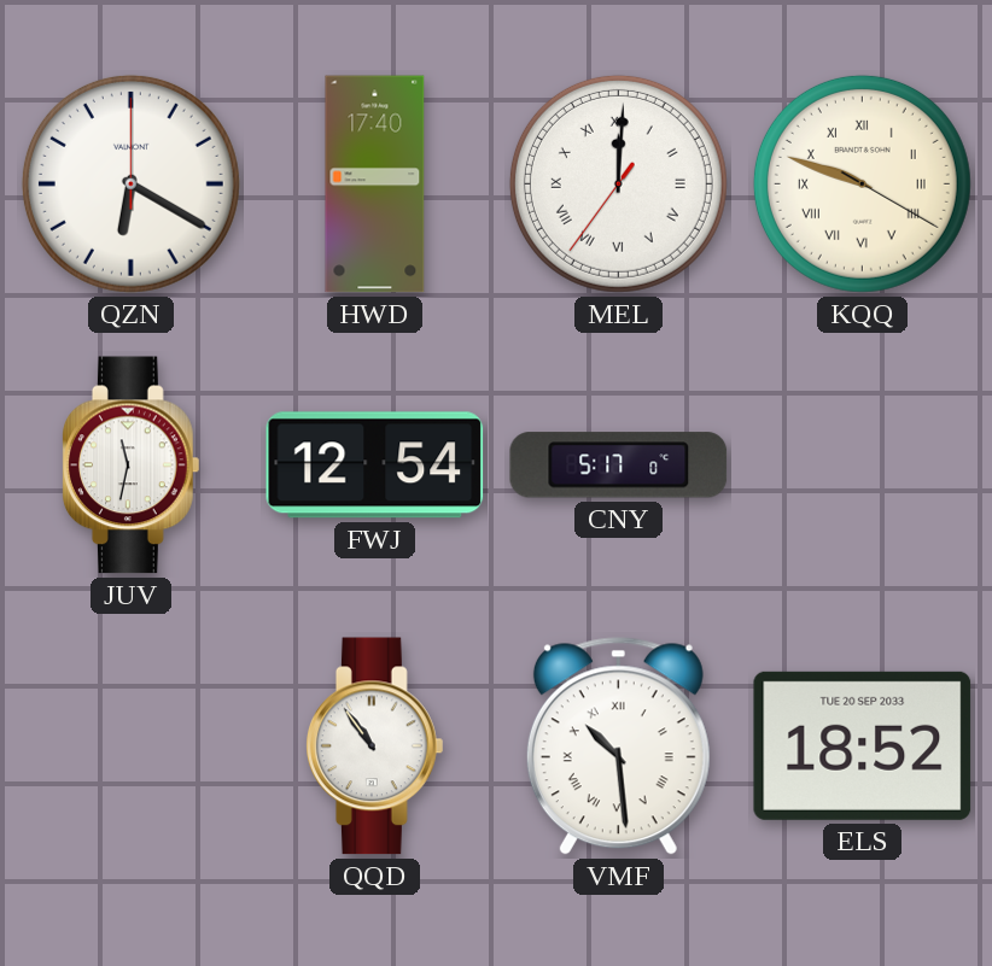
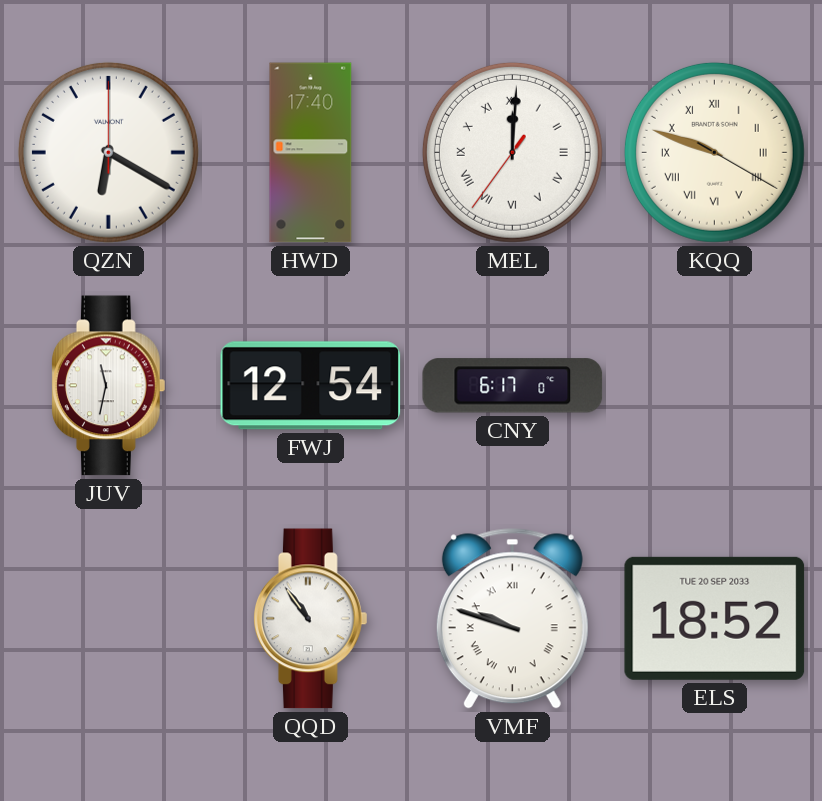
CNY: 5:17 -> 6:17 (513, 386)
VMF: 10:29 -> 9:48 (512, 619)
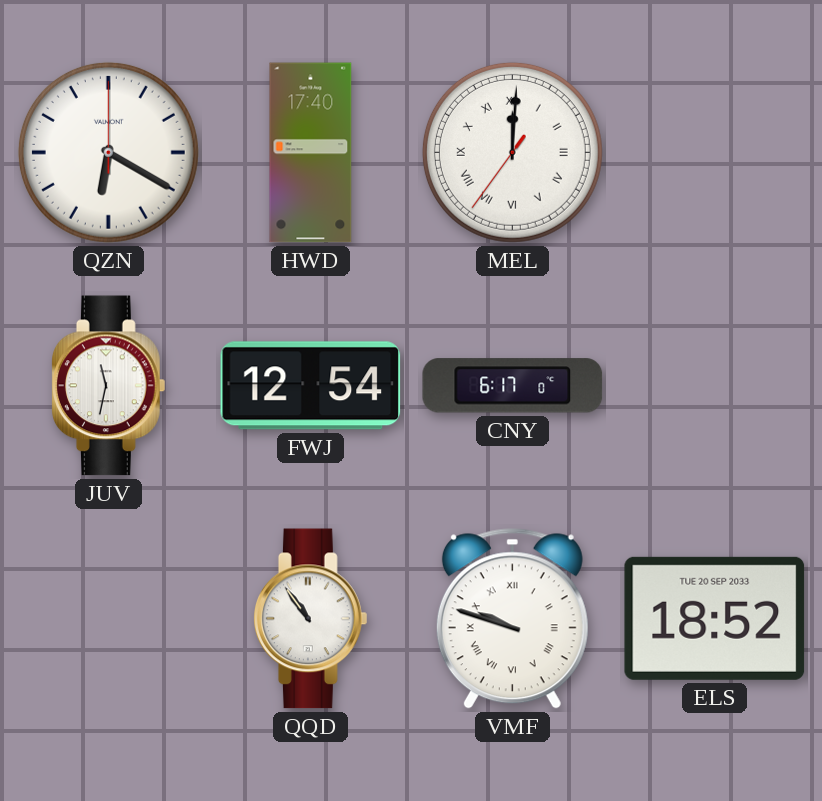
KQQ: 9:48 -> none (714, 152)
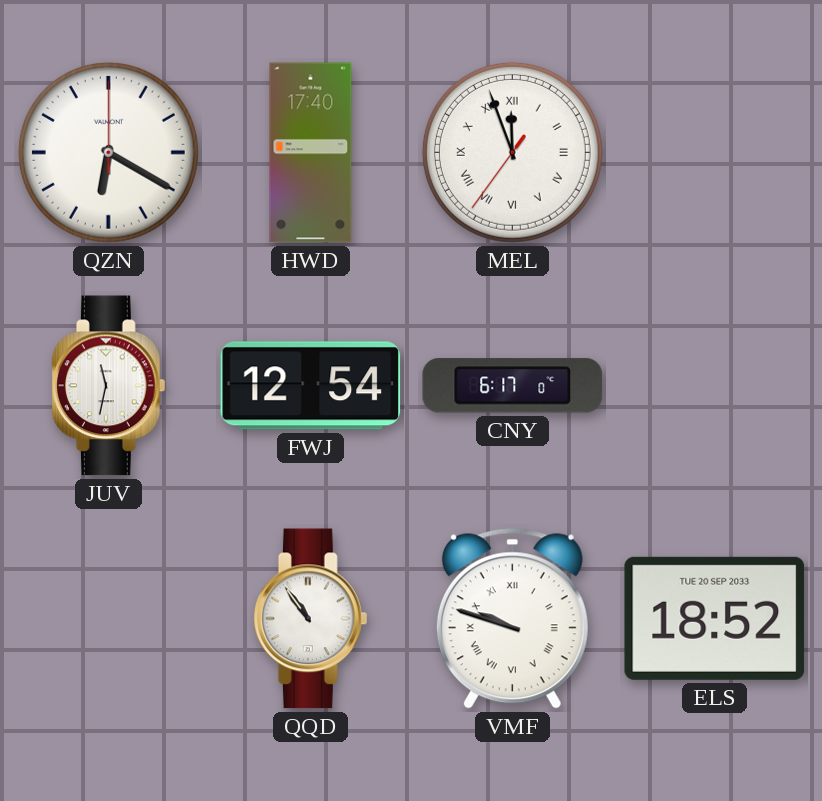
MEL: 12:00 -> 11:56 (512, 152)
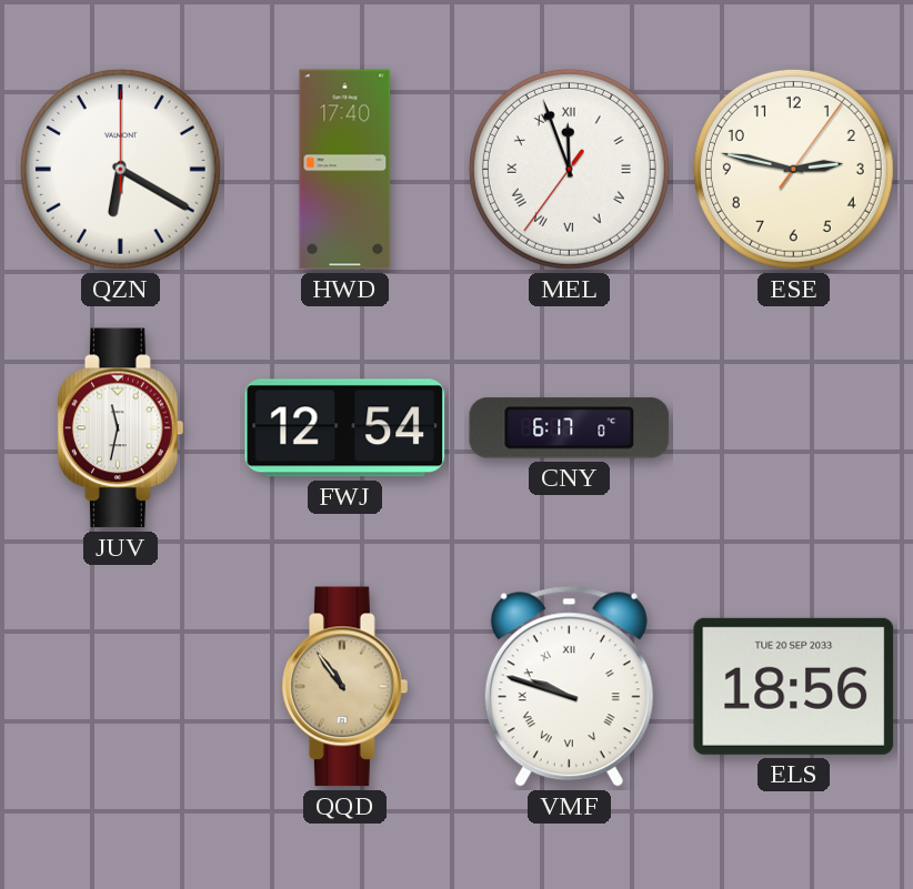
ESE: none -> 2:47 (793, 169)
QQD dial: white -> champagne (345, 687)
ELS: 18:52 -> 18:56 (794, 686)
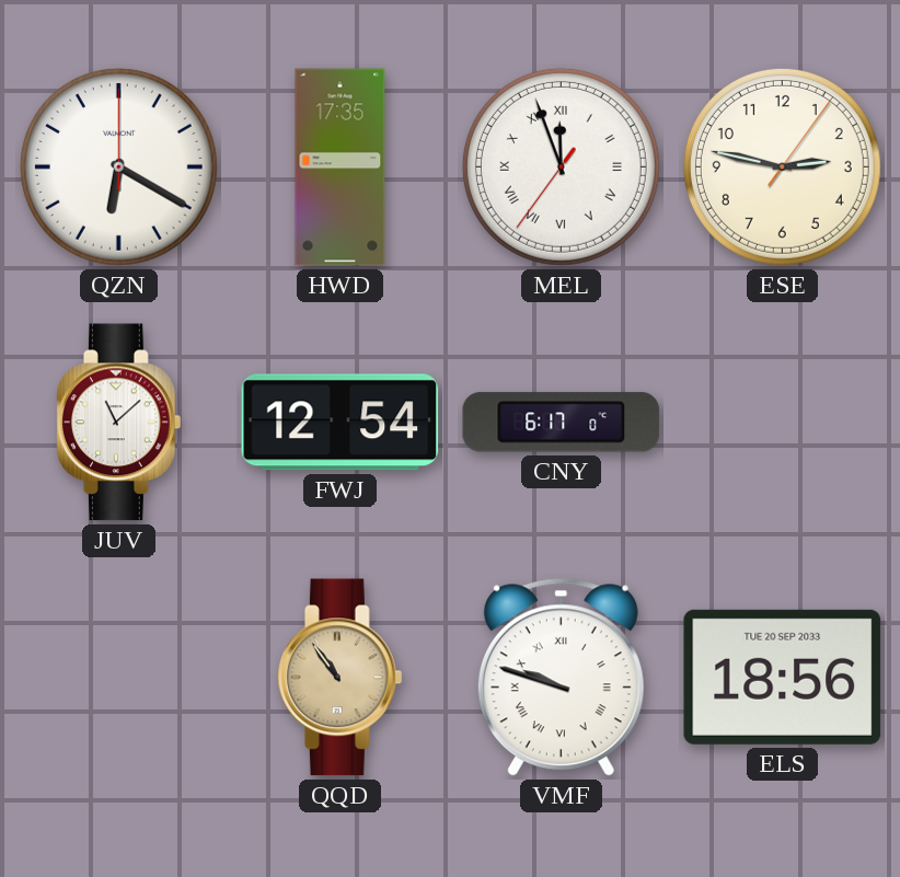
HWD: 17:40 -> 17:35 (341, 168)
JUV: 11:32 -> 11:08 (119, 423)
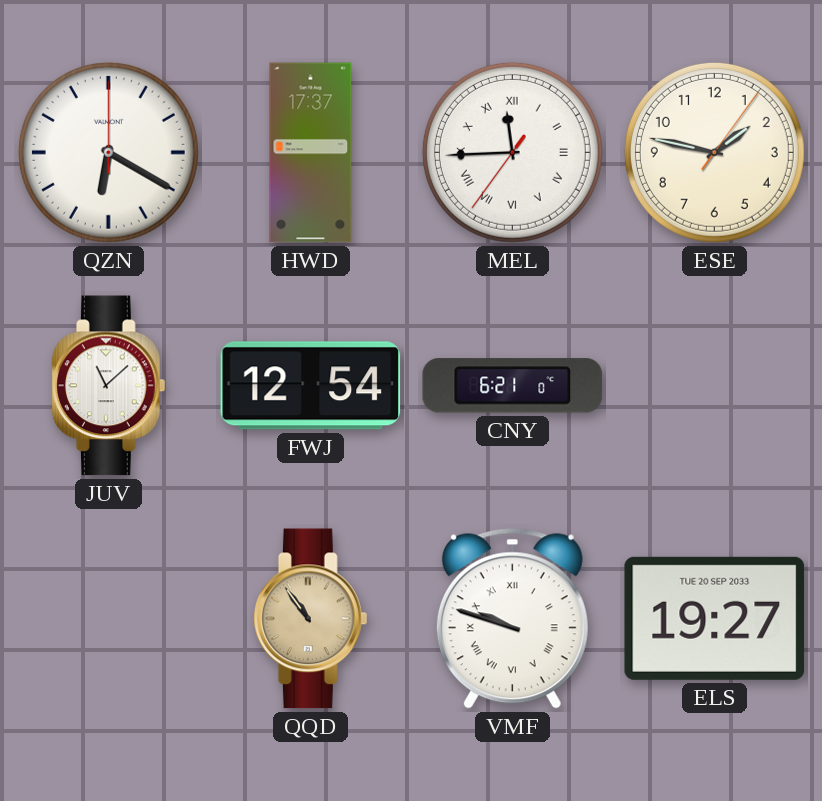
HWD: 17:35 -> 17:37 (311, 153)
MEL: 11:56 -> 11:44 (512, 152)
ESE: 2:47 -> 1:47 (714, 152)
CNY: 6:17 -> 6:21 (513, 386)
ELS: 18:56 -> 19:27 (715, 618)
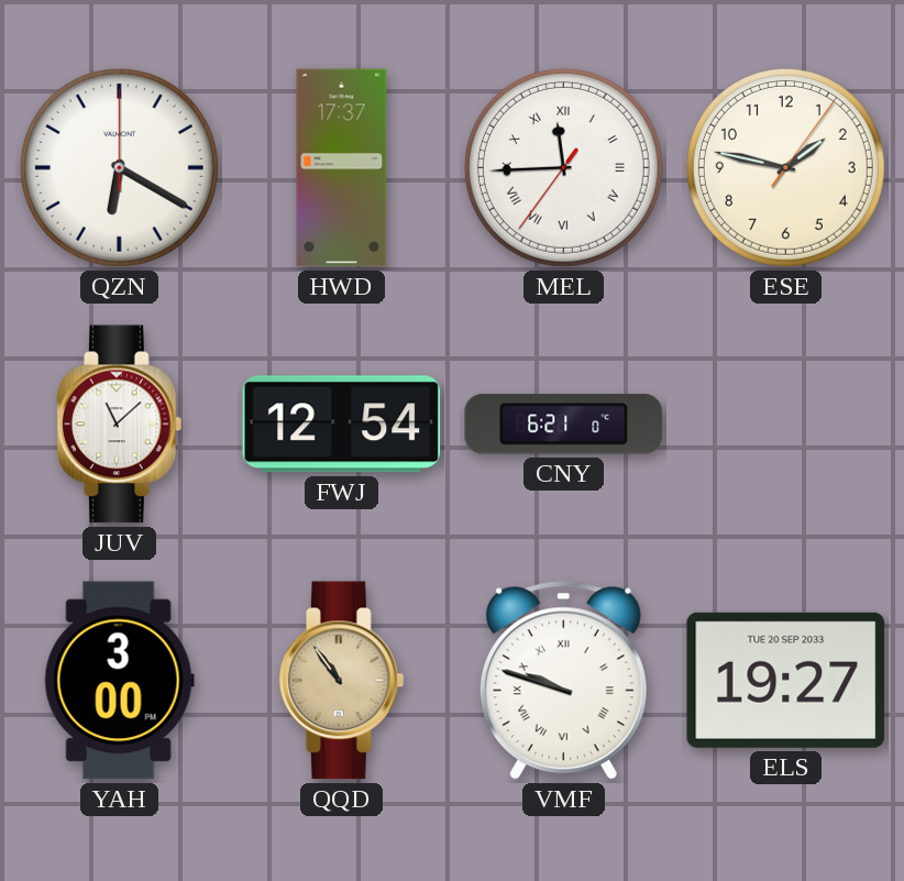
YAH: none -> 3:00 (119, 681)
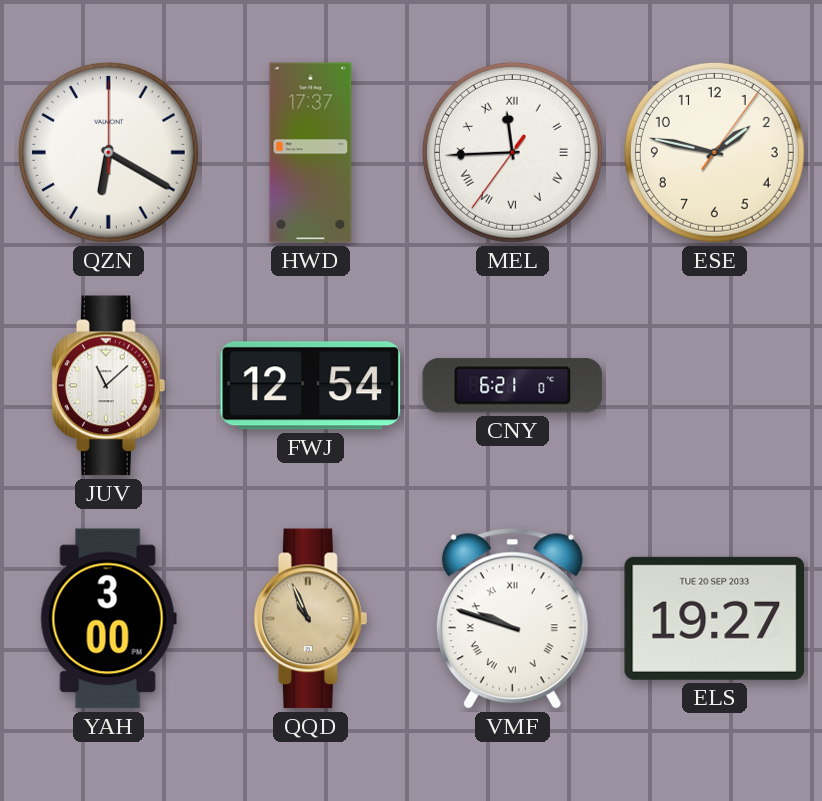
QQD: 10:54 -> 10:56 (311, 619)
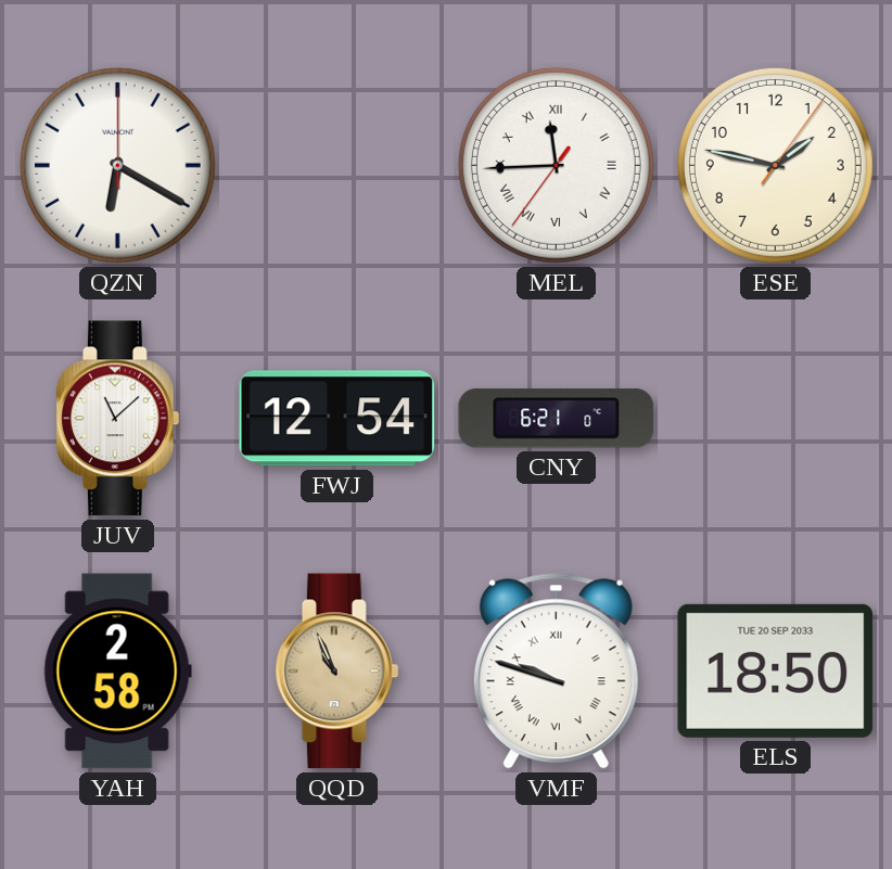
HWD: 17:37 -> none (311, 153)
YAH: 3:00 -> 2:58 (117, 672)
ELS: 19:27 -> 18:50 (776, 670)
